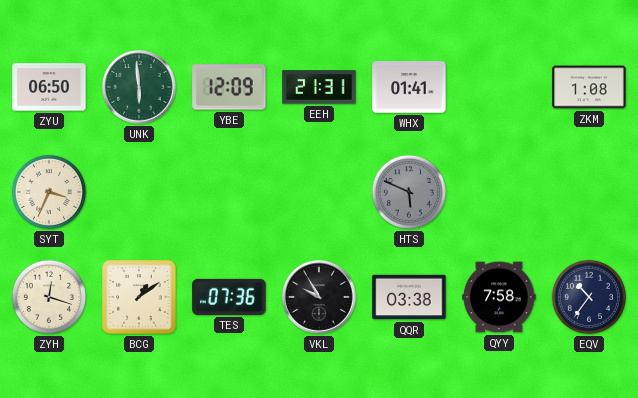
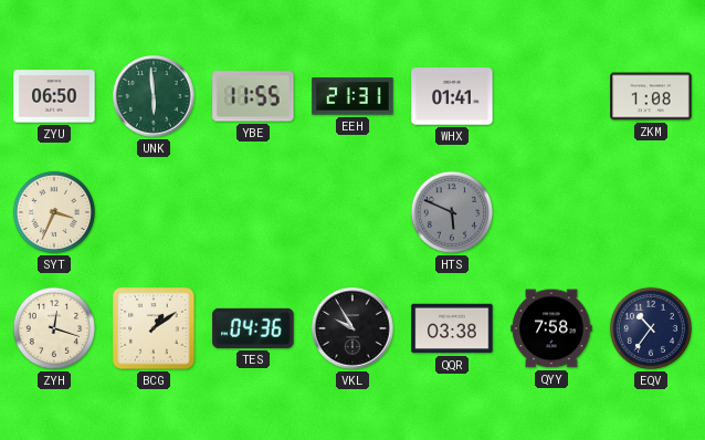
YBE: 12:09 -> 11:55 (253, 96)
TES: 07:36 -> 04:36 (253, 328)
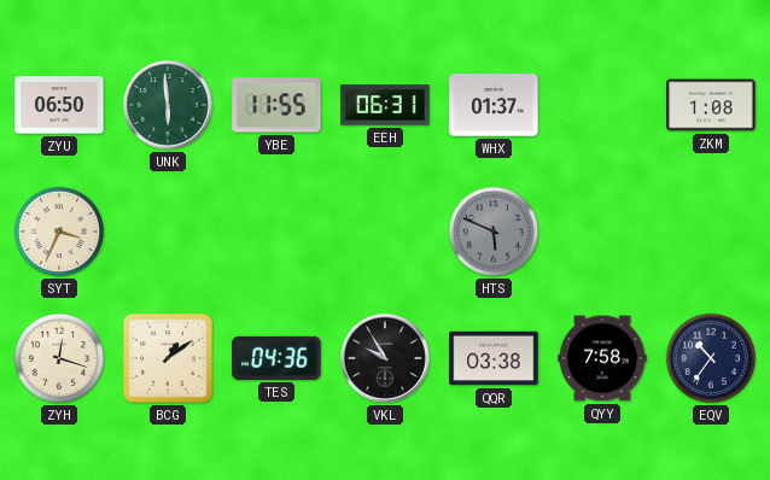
EEH: 21:31 -> 06:31 (385, 105)
WHX: 01:41 -> 01:37 (494, 105)
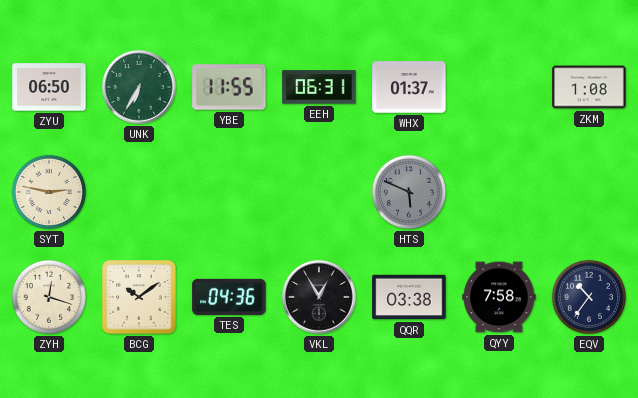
UNK: 5:59 -> 6:35 (139, 87)
SYT: 3:34 -> 2:47 (49, 192)
BCG: 1:09 -> 10:09 (139, 297)
VKL: 9:55 -> 12:55 (319, 297)
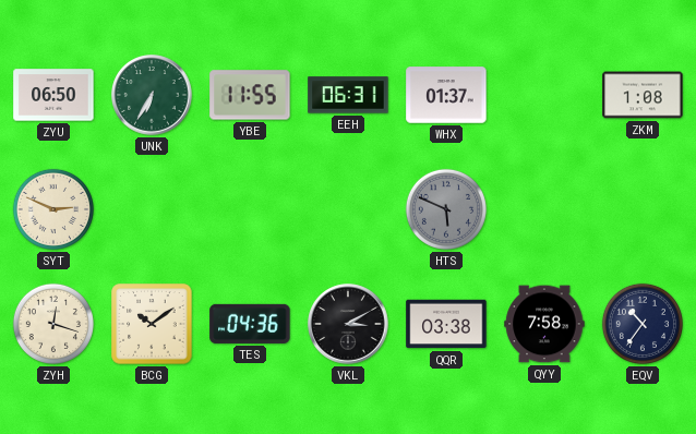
SYT: 2:47 -> 2:49 (53, 209)
VKL: 12:55 -> 3:10 (348, 324)
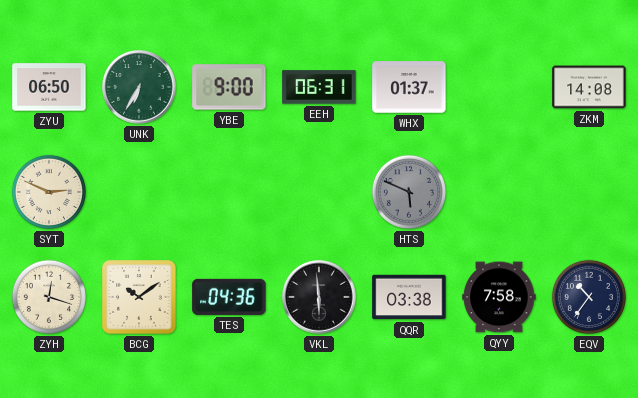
YBE: 11:55 -> 9:00 (229, 87)
ZKM: 1:08 -> 14:08 (589, 87)
VKL: 3:10 -> 5:59 (319, 297)
